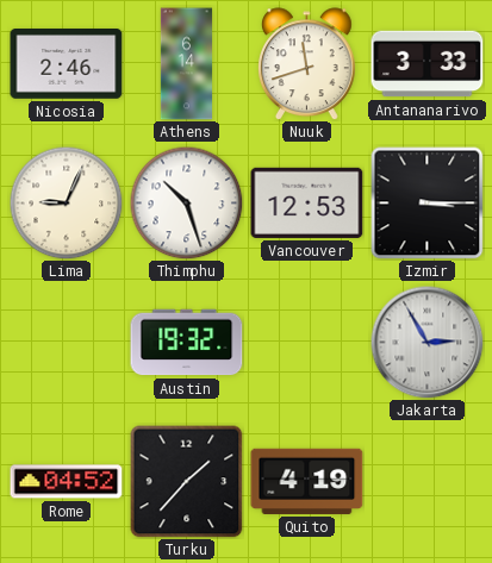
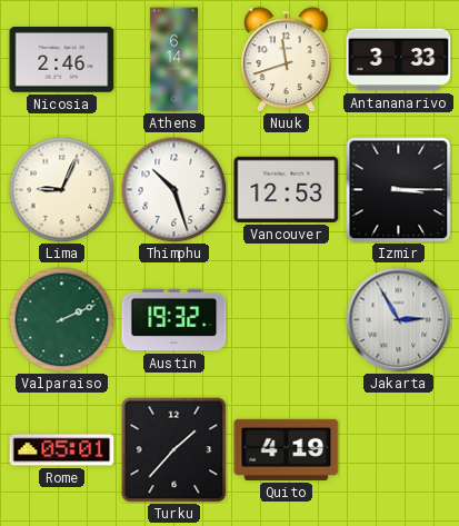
Valparaiso: none -> 2:11 (61, 319)
Rome: 04:52 -> 05:01 (62, 450)
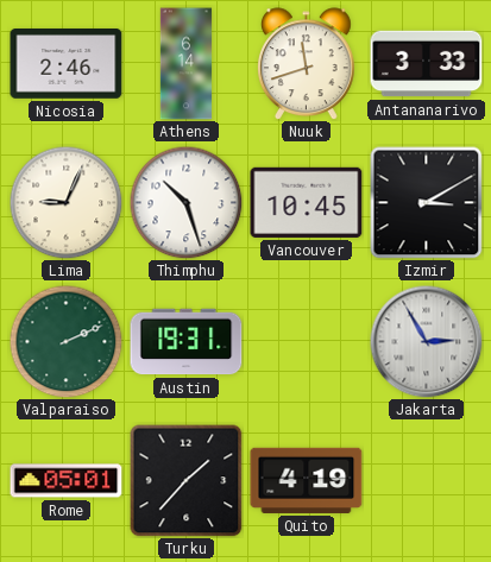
Vancouver: 12:53 -> 10:45 (307, 202)
Izmir: 3:15 -> 3:10 (426, 202)
Austin: 19:32 -> 19:31 (187, 342)
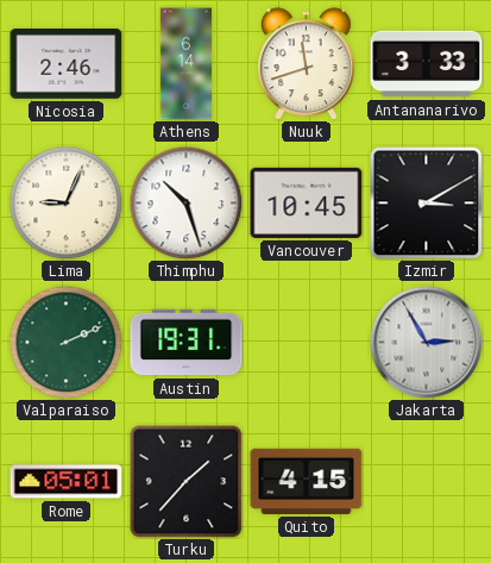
Quito: 4:19 -> 4:15 (307, 481)
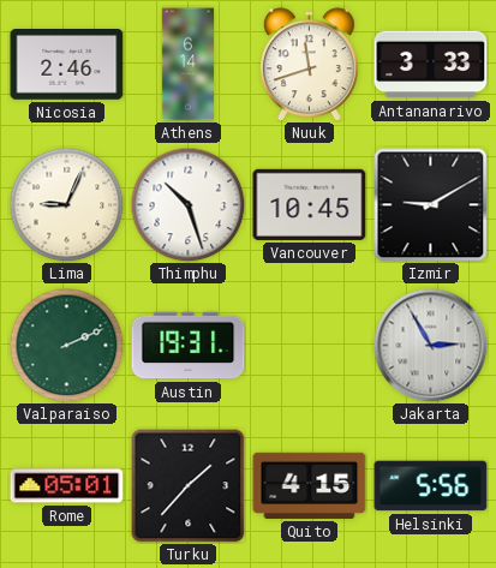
Izmir: 3:10 -> 9:10 (430, 204)
Helsinki: none -> 5:56 (431, 486)
